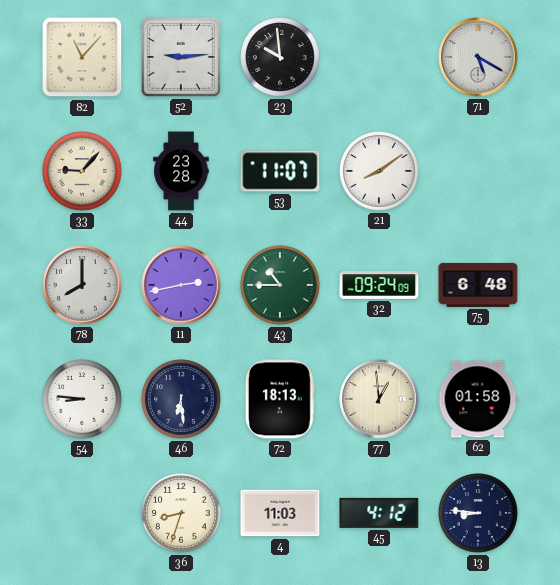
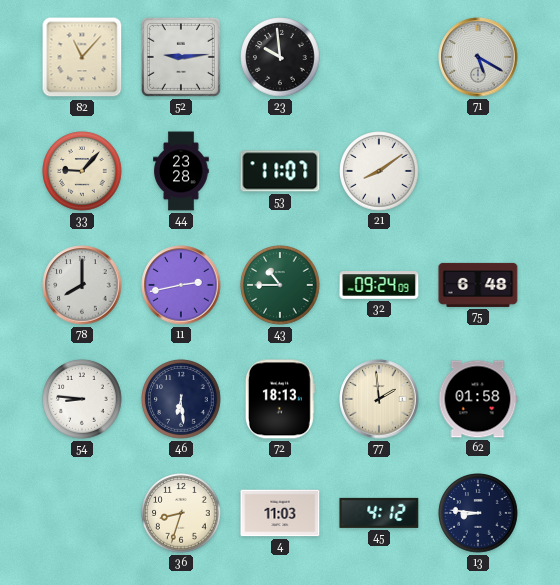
77: 12:59 -> 1:59 (379, 399)
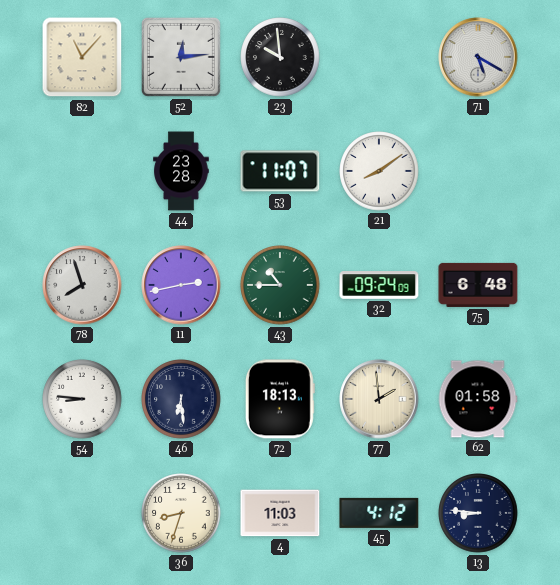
52: 9:14 -> 12:14 (181, 57)
33: 9:07 -> none (82, 171)
78: 8:00 -> 7:57 (82, 285)
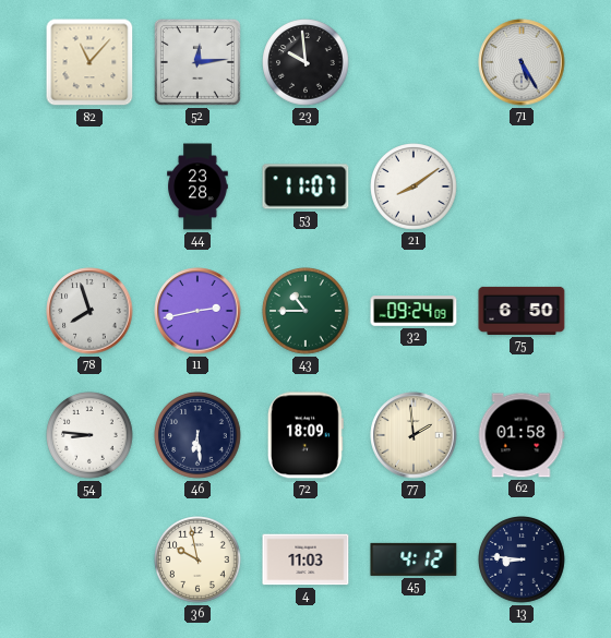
71: 5:20 -> 5:25 (522, 62)
75: 6:48 -> 6:50 (522, 311)
72: 18:13 -> 18:09 (305, 435)
36: 8:33 -> 9:58 (197, 559)
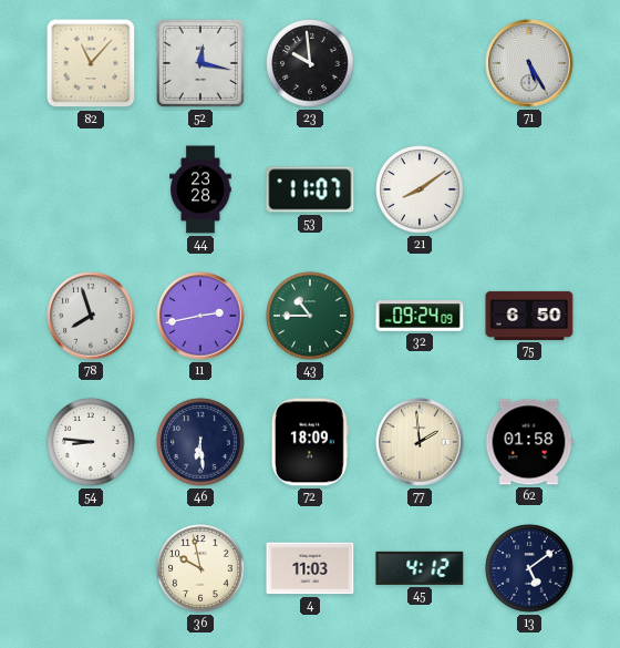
52: 12:14 -> 12:17 (200, 63)
13: 8:46 -> 5:09 (529, 568)
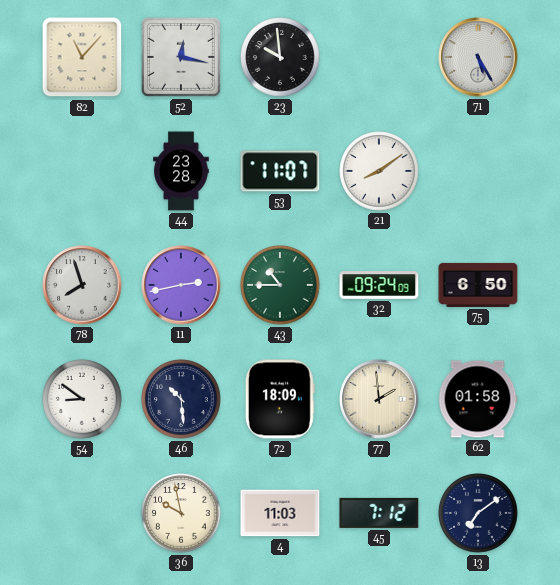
54: 8:46 -> 8:51 (82, 399)
46: 6:29 -> 10:29 (181, 399)
45: 4:12 -> 7:12 (379, 513)
13: 5:09 -> 7:09 (478, 513)
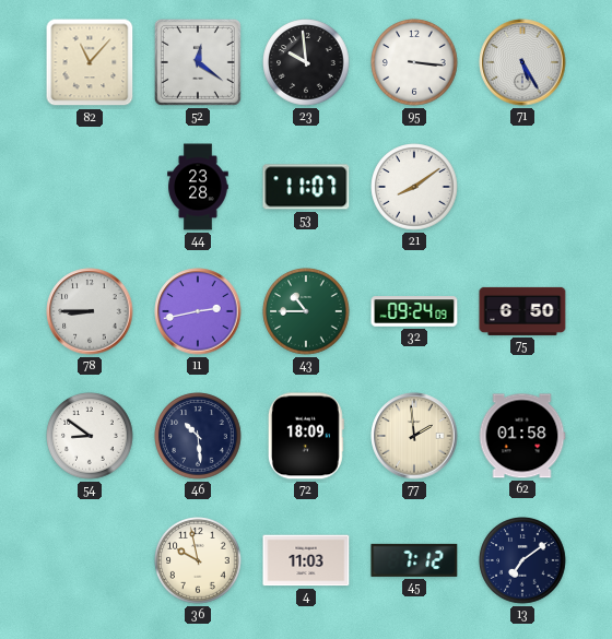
52: 12:17 -> 12:21 (198, 62)
95: none -> 3:16 (414, 62)
78: 7:57 -> 8:45 (90, 311)
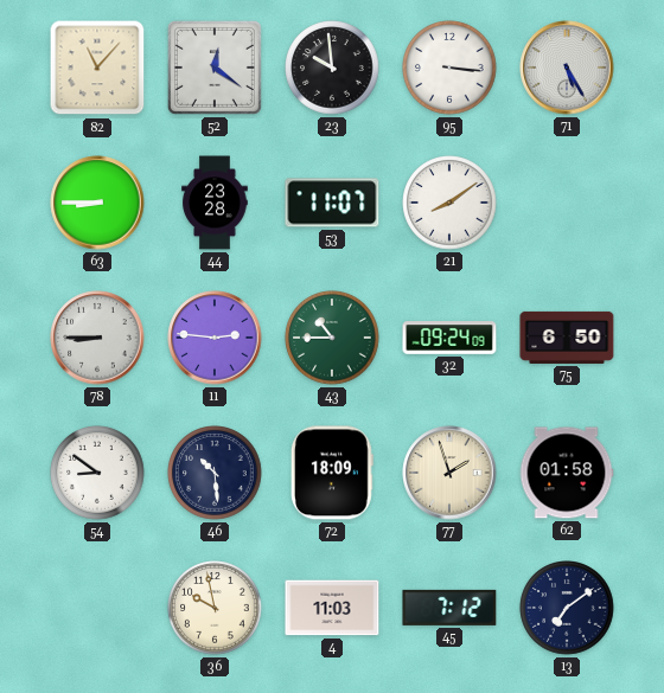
63: none -> 8:45 (97, 203)
11: 2:43 -> 2:46 (215, 338)
77: 1:59 -> 1:57 (449, 473)
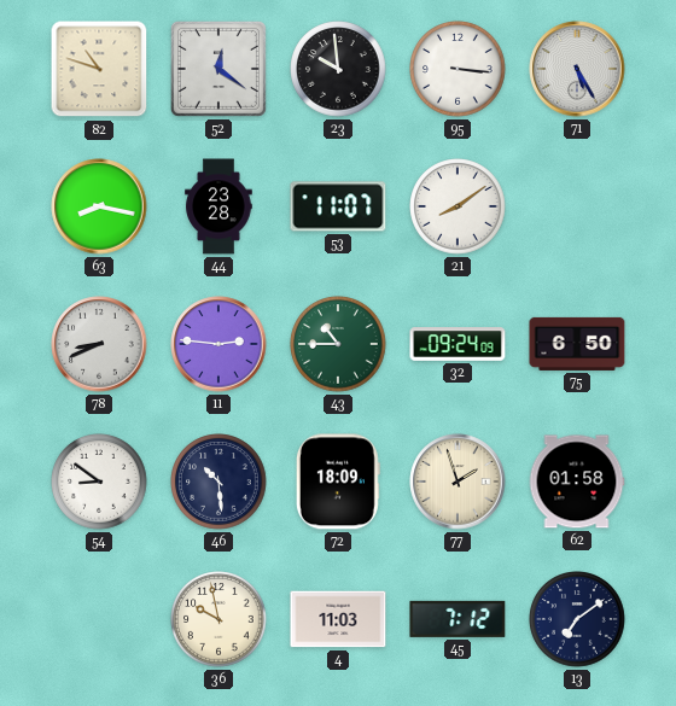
82: 11:07 -> 10:48 (99, 69)
63: 8:45 -> 8:17 (99, 206)
78: 8:45 -> 8:41 (99, 344)
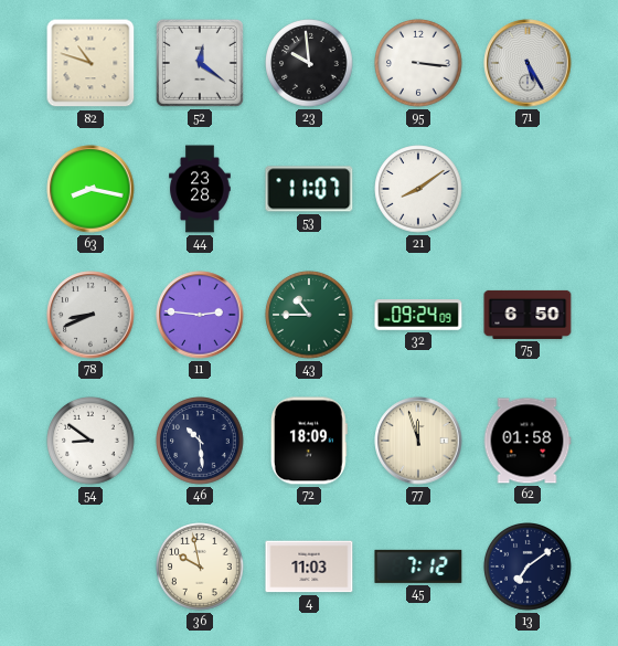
77: 1:57 -> 11:57 (418, 441)
